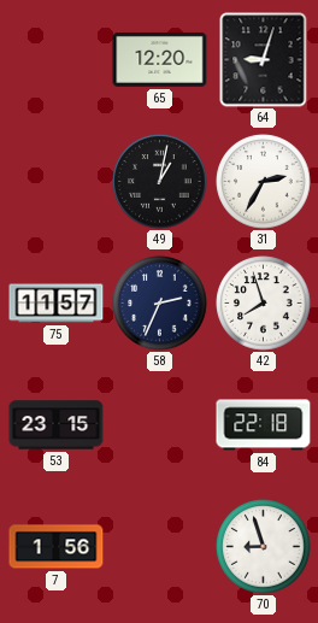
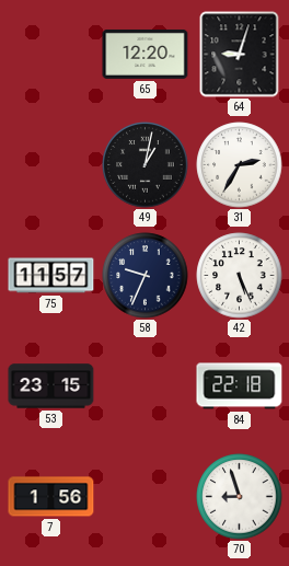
58: 2:34 -> 9:34 (146, 276)
42: 7:57 -> 5:26 (240, 276)
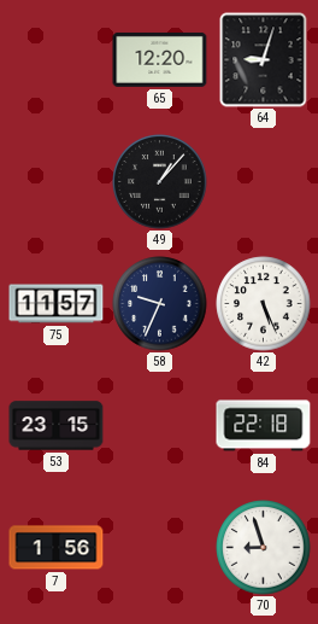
49: 1:02 -> 1:07 (160, 182)
31: 2:35 -> none (240, 165)
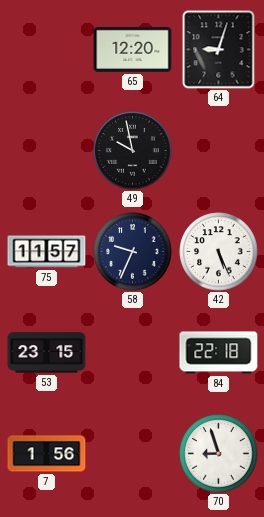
49: 1:07 -> 9:58 (133, 151)
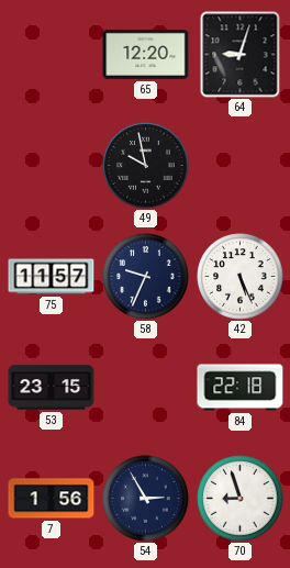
54: none -> 2:55 (146, 499)
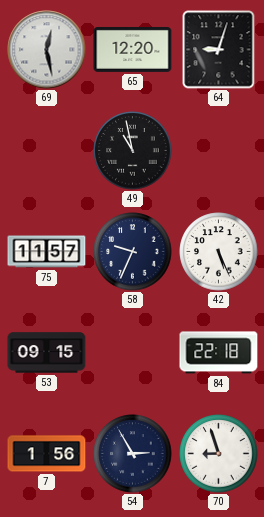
69: none -> 12:28 (47, 50)
49: 9:58 -> 10:58 (133, 151)
53: 23:15 -> 09:15 (47, 353)
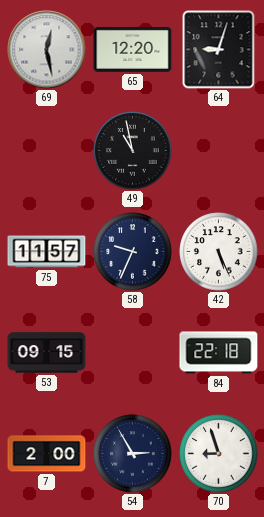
7: 1:56 -> 2:00 (47, 454)
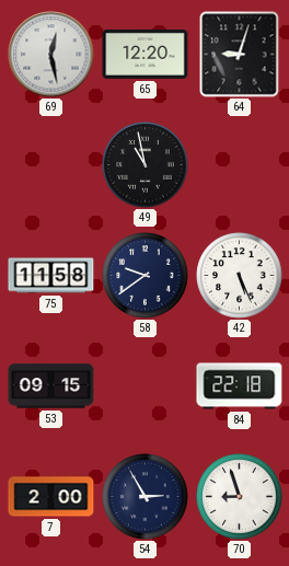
75: 11:57 -> 11:58 (51, 276)
58: 9:34 -> 9:39 (146, 276)
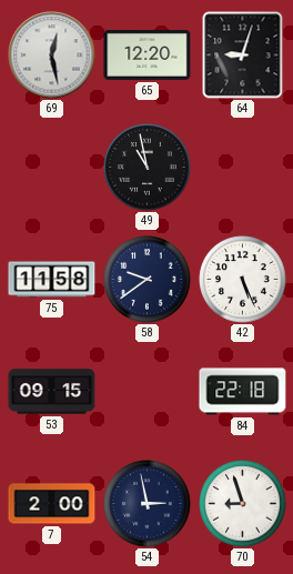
54: 2:55 -> 2:58 (148, 504)
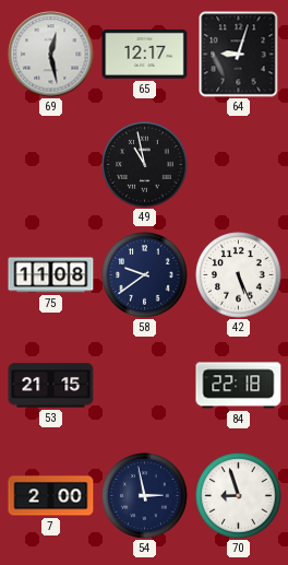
65: 12:20 -> 12:17 (145, 54)
75: 11:58 -> 11:08 (51, 275)
53: 09:15 -> 21:15 (51, 386)
